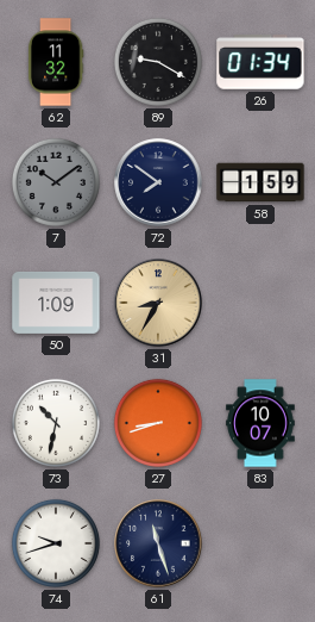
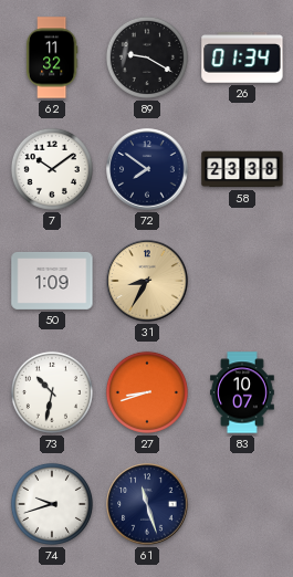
7 dial: grey -> white (52, 169)
58: 1:59 -> 23:38 (242, 169)
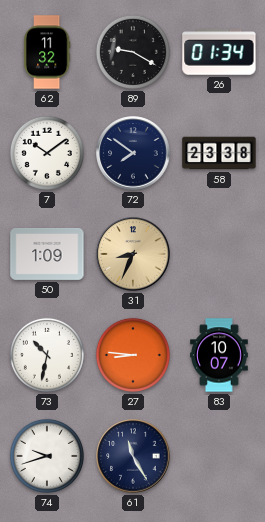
31: 8:35 -> 8:34 (133, 254)
27: 8:42 -> 8:46 (133, 355)
61: 11:27 -> 11:25 (133, 456)
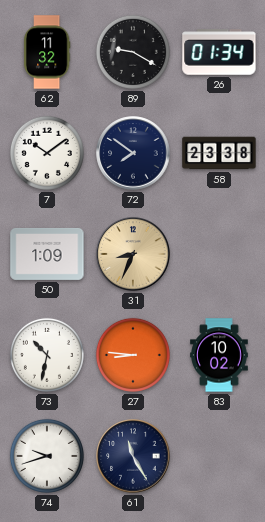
83: 10:07 -> 10:02 (219, 355)
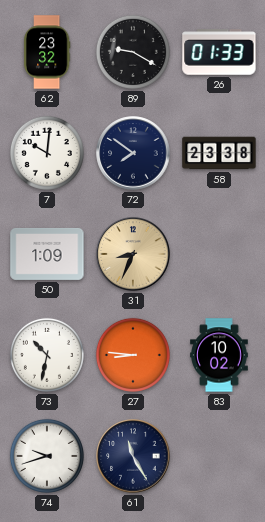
62: 11:32 -> 23:32 (47, 52)
26: 01:34 -> 01:33 (219, 52)
7: 10:09 -> 10:01 (47, 153)
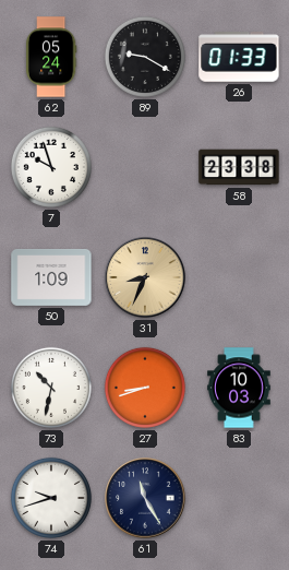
62: 23:32 -> 05:24 (51, 57)
7: 10:01 -> 9:57 (51, 167)
72: 7:51 -> none (133, 153)
27: 8:46 -> 8:42 (145, 388)
83: 10:02 -> 10:03 (239, 388)
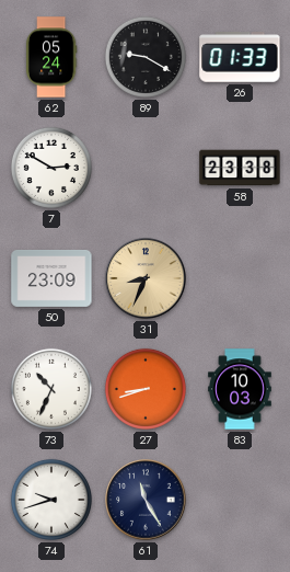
7: 9:57 -> 2:50 (51, 168)
50: 1:09 -> 23:09 (51, 278)
73: 10:32 -> 10:34 (51, 389)
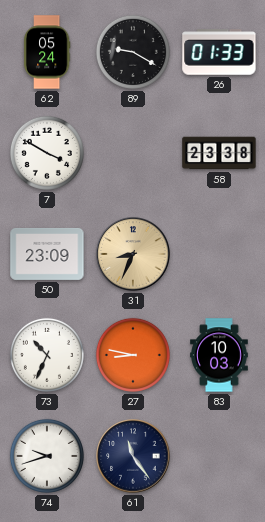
7: 2:50 -> 3:50 (47, 153)
27: 8:42 -> 8:47 (133, 355)
61: 11:25 -> 11:24 (133, 456)
